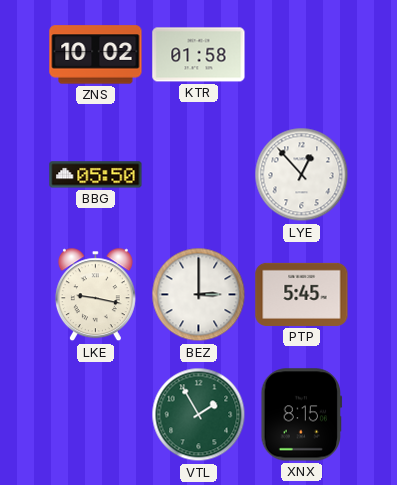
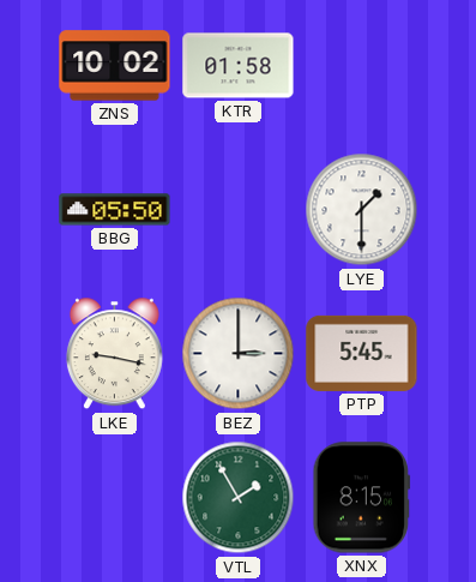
LYE: 12:53 -> 1:30 (362, 210)
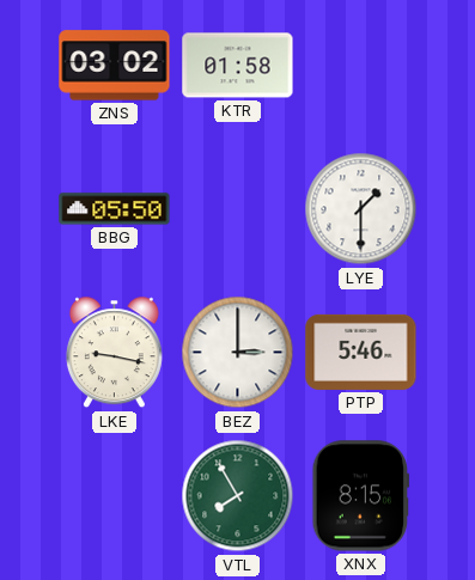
ZNS: 10:02 -> 03:02 (115, 66)
PTP: 5:45 -> 5:46 (361, 352)
VTL: 1:55 -> 7:55 (238, 496)
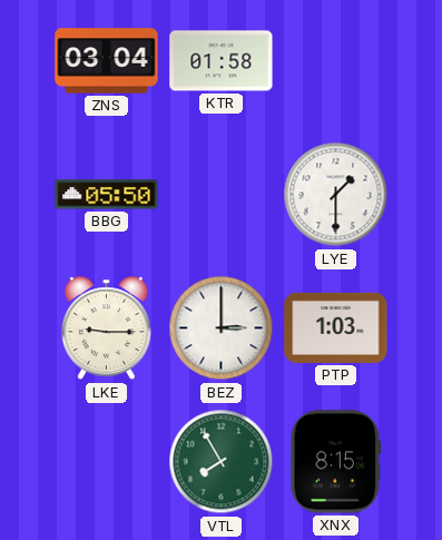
ZNS: 03:02 -> 03:04 (107, 61)
LKE: 9:17 -> 9:15 (106, 328)
PTP: 5:46 -> 1:03 (336, 327)
